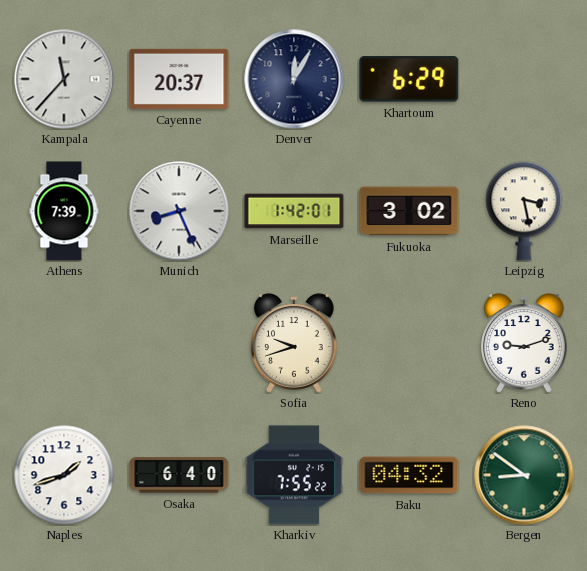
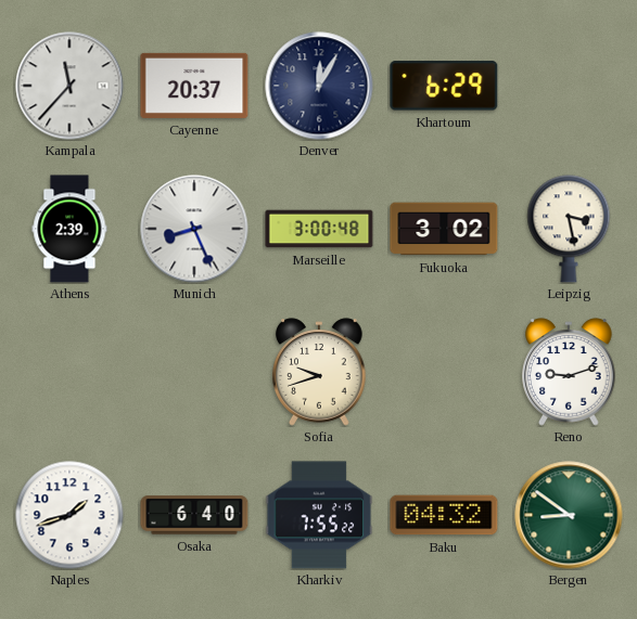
Athens: 7:39 -> 2:39 (69, 229)
Marseille: 1:42 -> 3:00 (319, 229)
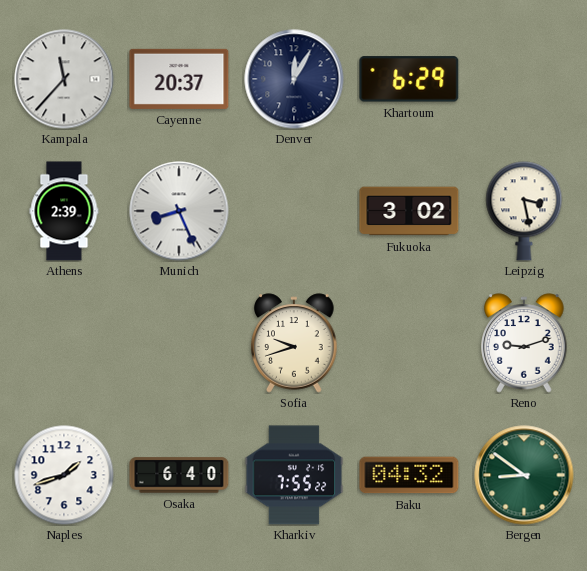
Marseille: 3:00 -> none (319, 229)
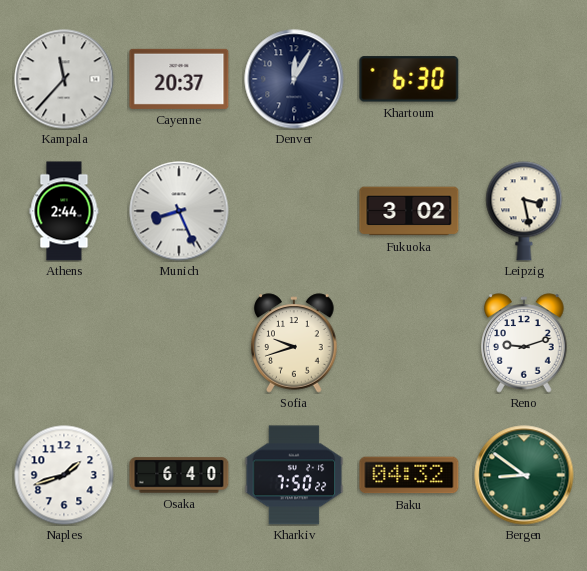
Khartoum: 6:29 -> 6:30 (409, 79)
Athens: 2:39 -> 2:44 (64, 211)
Kharkiv: 7:55 -> 7:50 (294, 475)
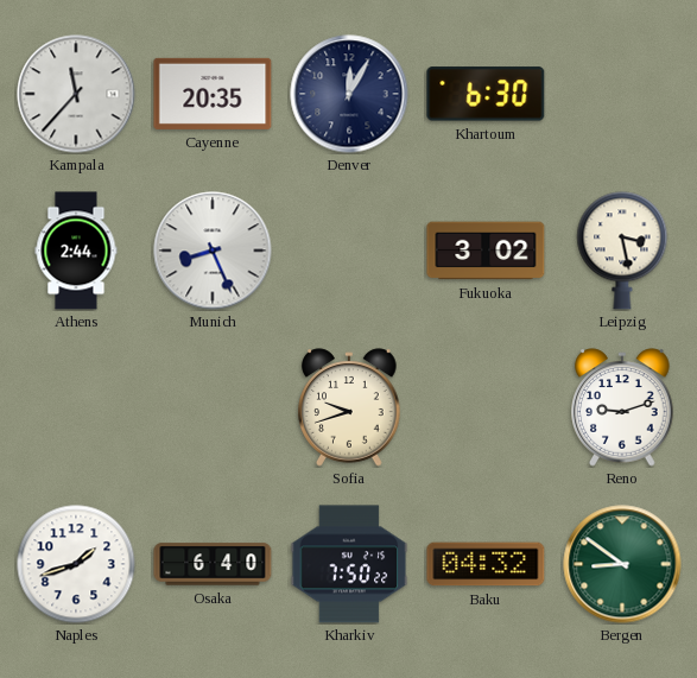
Cayenne: 20:37 -> 20:35 (213, 94)
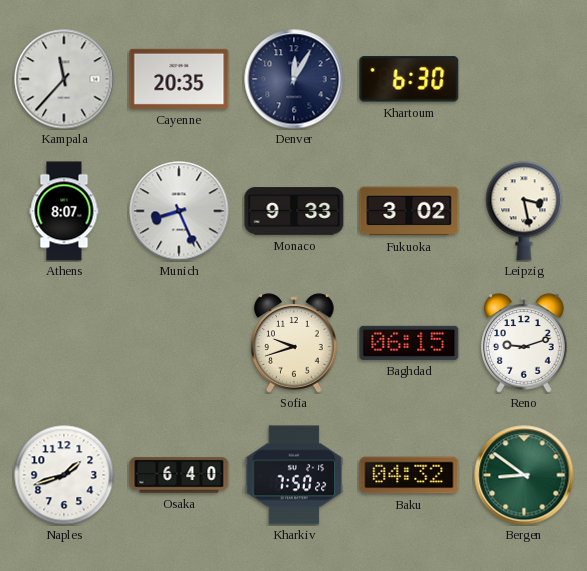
Athens: 2:44 -> 8:07 (64, 211)
Monaco: none -> 9:33 (294, 211)
Baghdad: none -> 06:15 (409, 343)
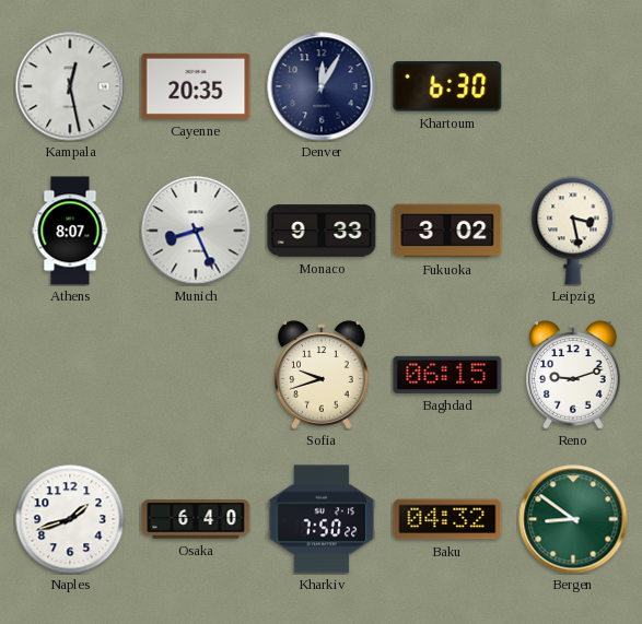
Kampala: 11:37 -> 12:28 (70, 86)
